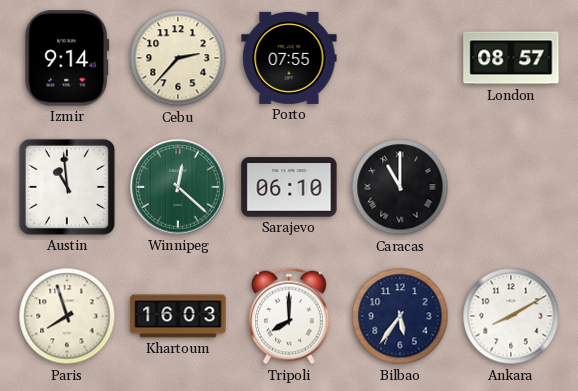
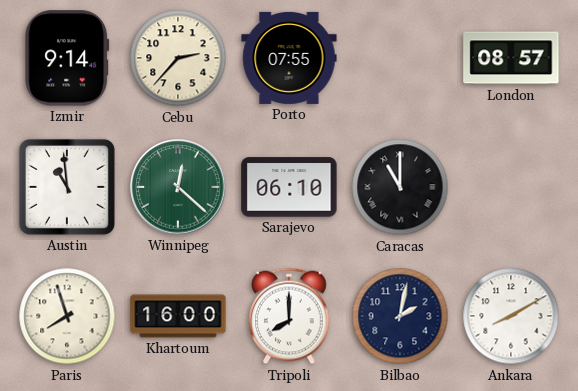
Khartoum: 16:03 -> 16:00 (178, 316)
Bilbao: 5:36 -> 2:02 (400, 316)
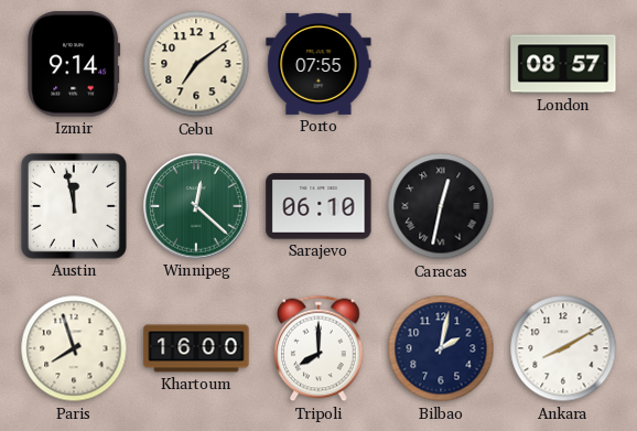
Cebu: 2:37 -> 7:09 (196, 64)
Austin: 10:59 -> 11:58 (74, 206)
Caracas: 11:00 -> 12:32 (441, 206)
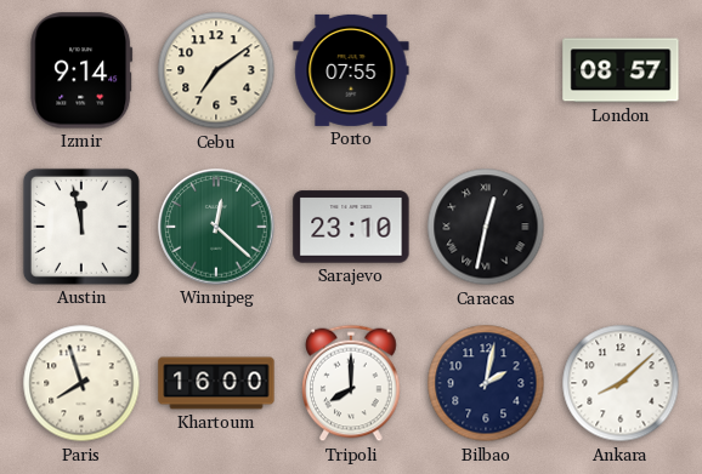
Sarajevo: 06:10 -> 23:10 (351, 227)
Ankara: 8:10 -> 8:08 (621, 383)
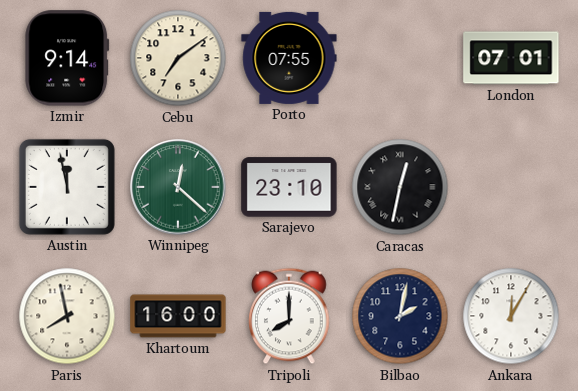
London: 08:57 -> 07:01 (511, 58)
Paris: 7:57 -> 7:58 (67, 316)
Ankara: 8:08 -> 12:05 (511, 316)
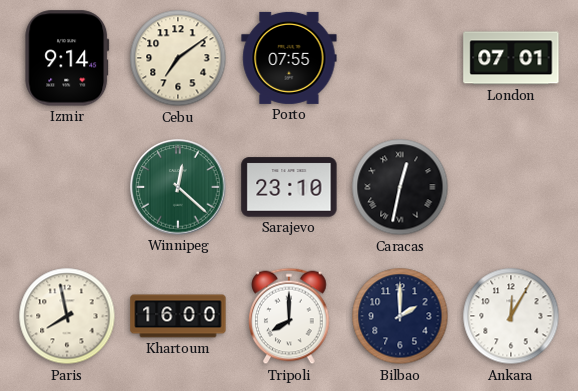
Austin: 11:58 -> none (67, 187)
Bilbao: 2:02 -> 2:00 (400, 316)
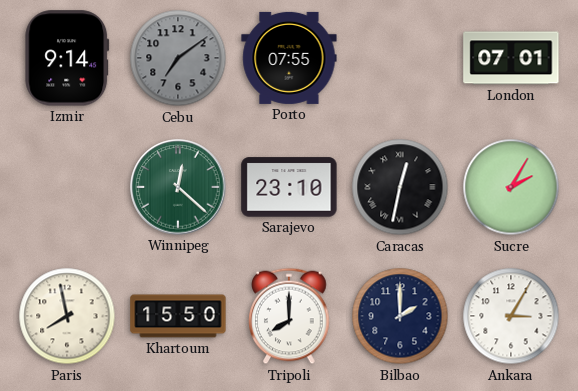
Cebu dial: cream -> grey (178, 58)
Sucre: none -> 2:05 (511, 187)
Khartoum: 16:00 -> 15:50 (178, 316)
Ankara: 12:05 -> 3:05 (511, 316)
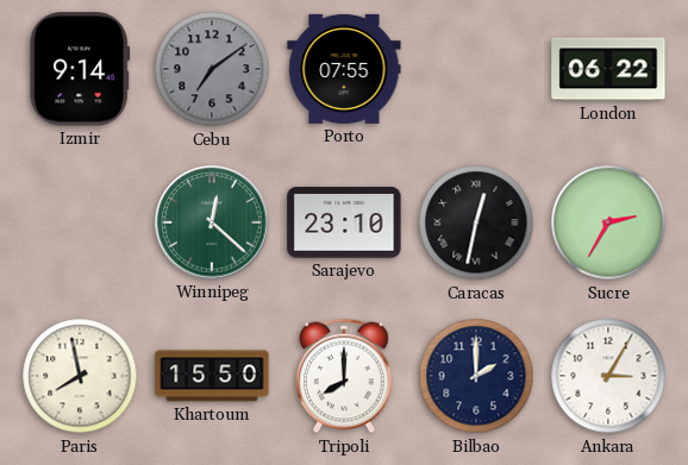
London: 07:01 -> 06:22 (608, 69)
Sucre: 2:05 -> 2:35 (608, 222)
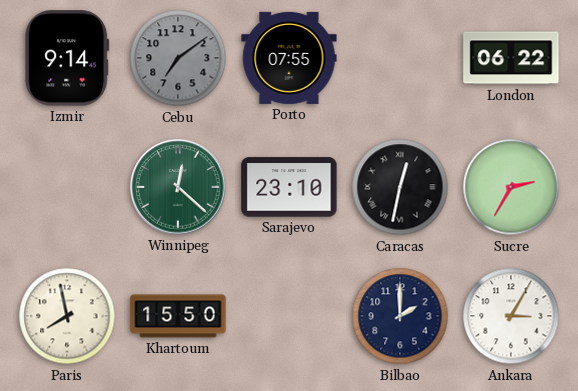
Tripoli: 8:00 -> none (344, 376)
